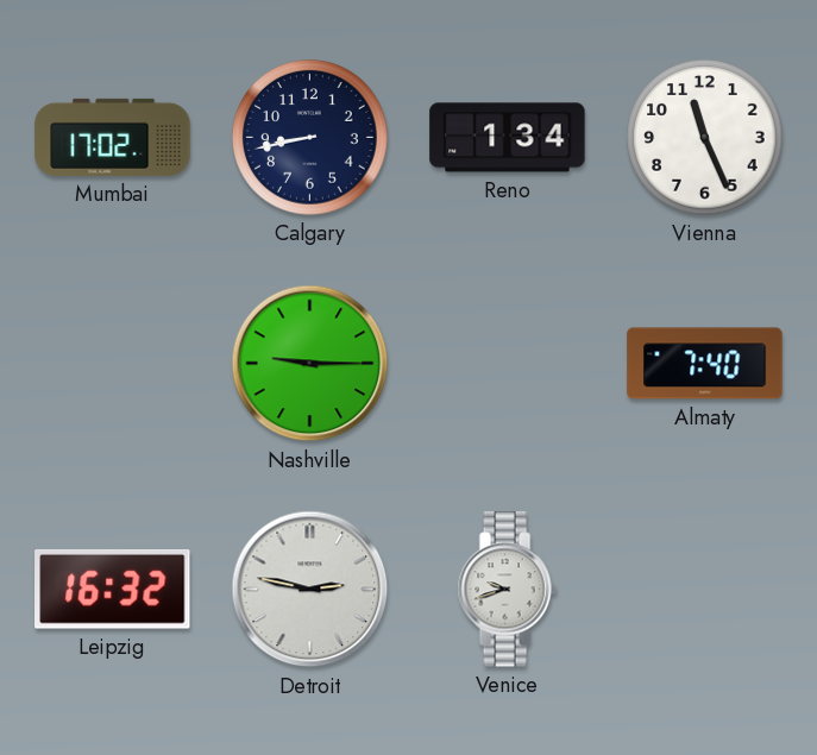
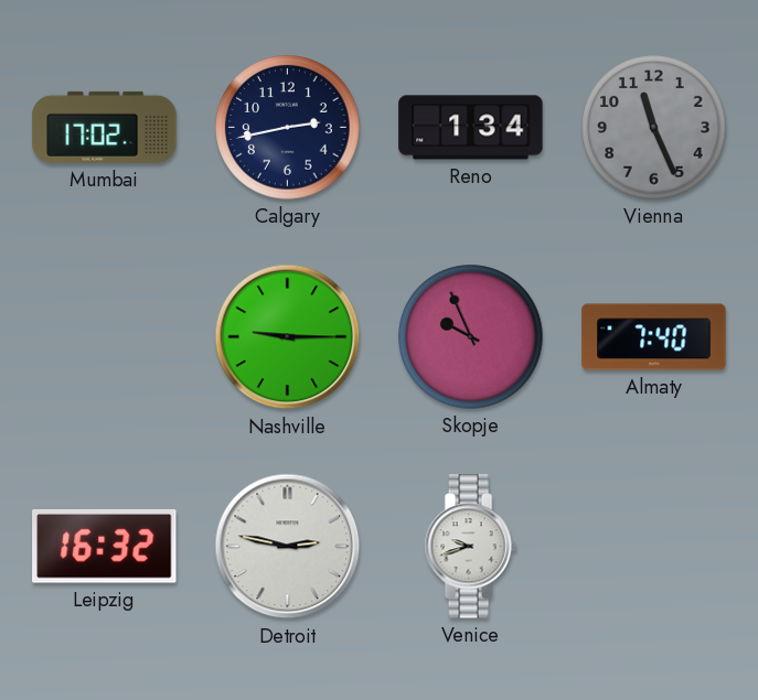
Calgary: 8:43 -> 2:43 (288, 128)
Vienna dial: white -> grey (654, 128)
Skopje: none -> 9:56 (471, 337)
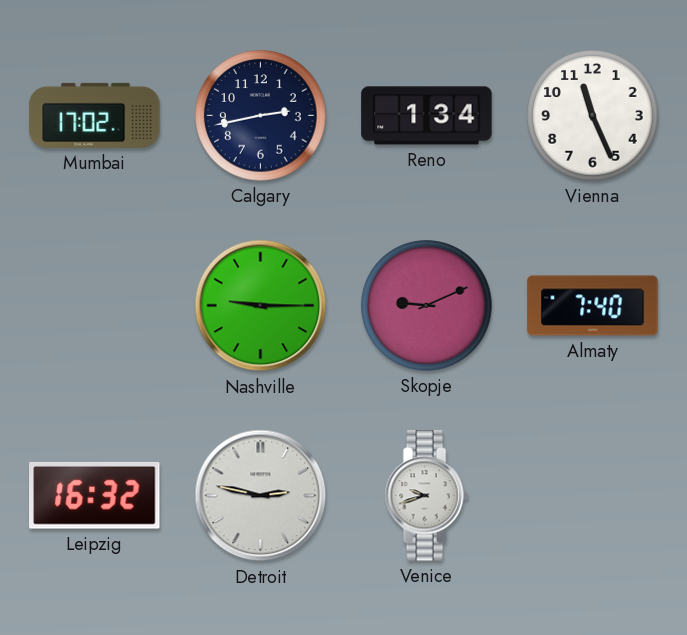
Vienna dial: grey -> white (593, 116)
Skopje: 9:56 -> 9:11 (427, 306)
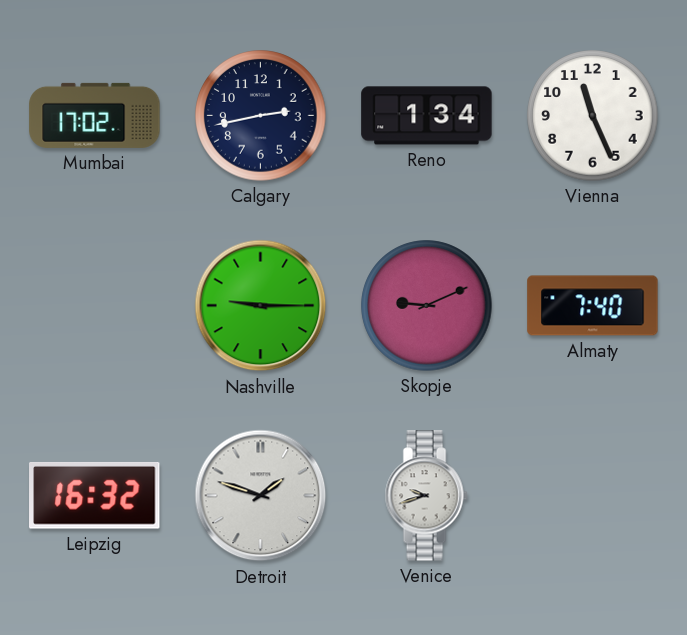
Detroit: 2:47 -> 1:48 (261, 496)
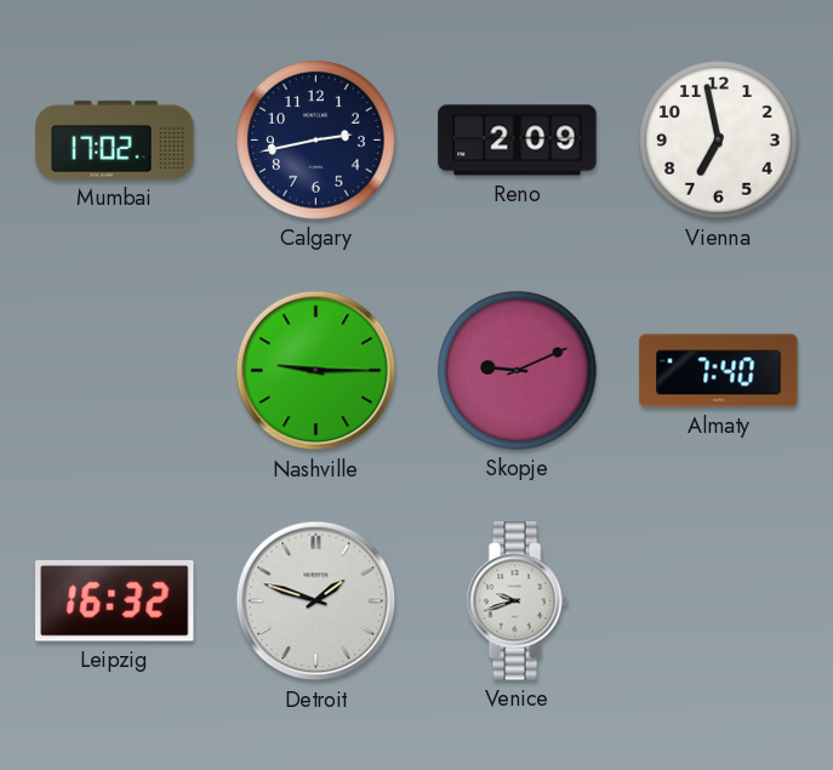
Reno: 1:34 -> 2:09 (518, 141)
Vienna: 11:26 -> 6:58 (719, 141)
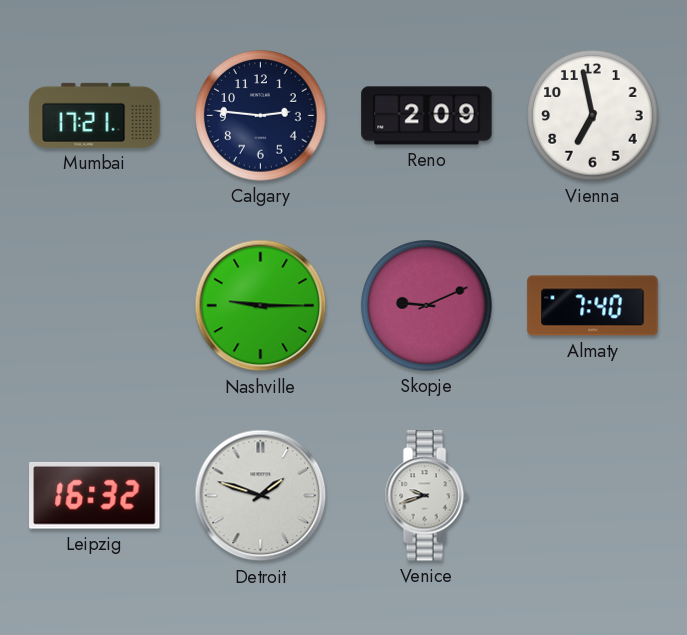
Mumbai: 17:02 -> 17:21 (95, 115)
Calgary: 2:43 -> 2:46 (261, 116)
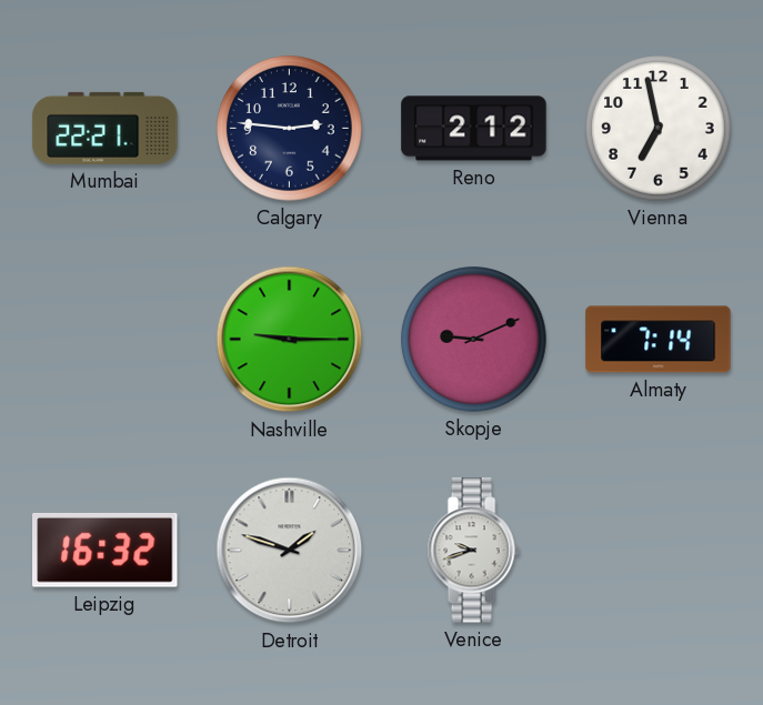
Mumbai: 17:21 -> 22:21 (106, 128)
Reno: 2:09 -> 2:12 (474, 129)
Almaty: 7:40 -> 7:14 (659, 340)
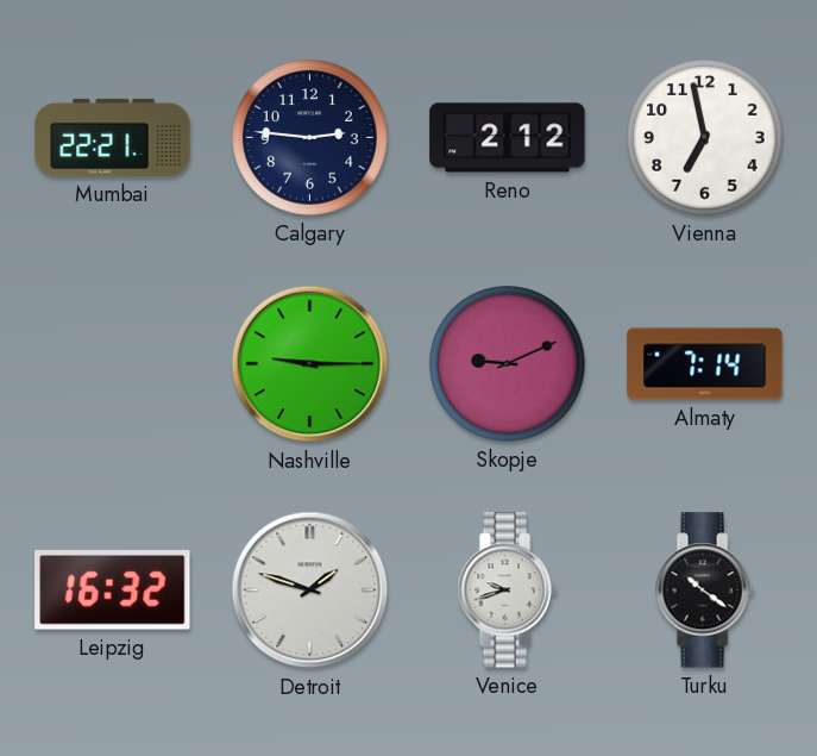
Turku: none -> 10:21 (704, 591)
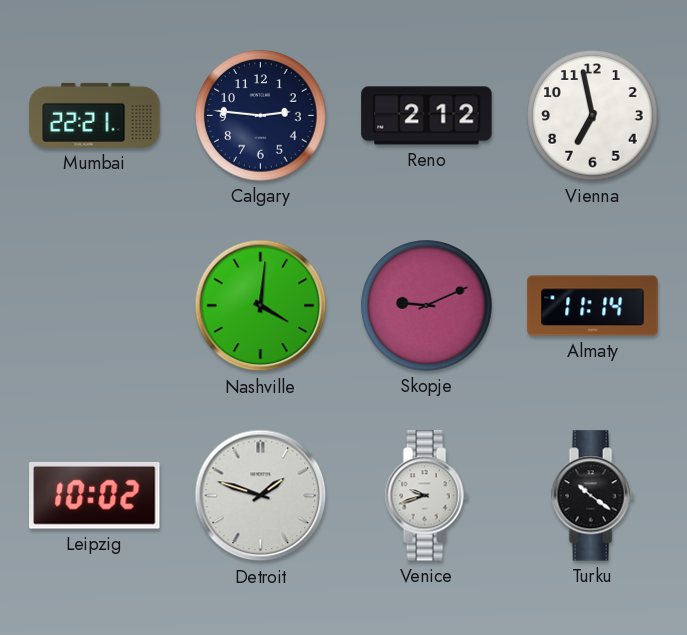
Nashville: 9:15 -> 4:01 (261, 306)
Almaty: 7:14 -> 11:14 (593, 306)
Leipzig: 16:32 -> 10:02 (95, 495)
